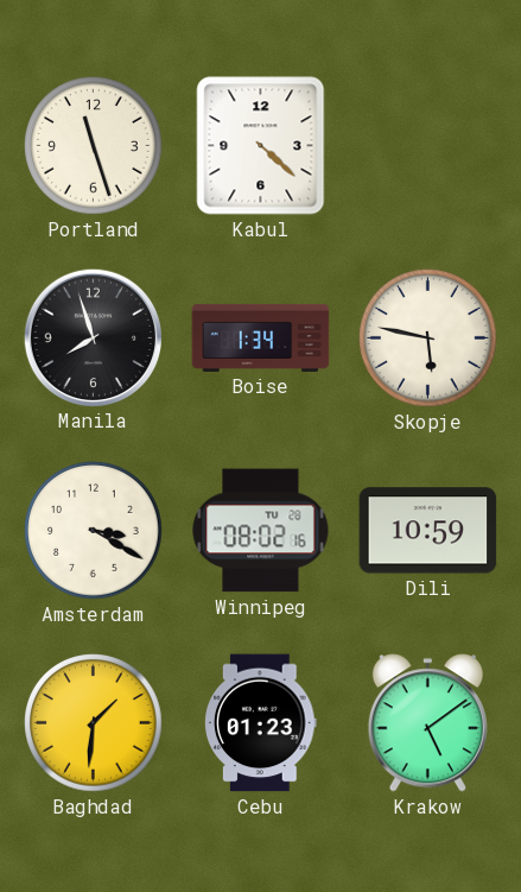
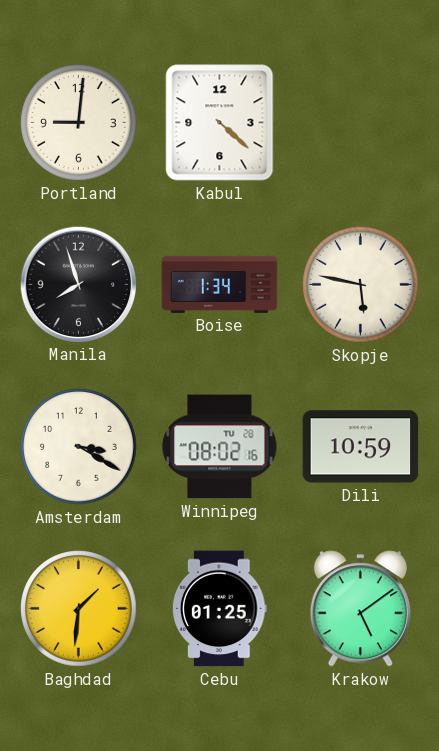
Portland: 11:27 -> 9:01 (79, 123)
Cebu: 01:23 -> 01:25 (220, 609)
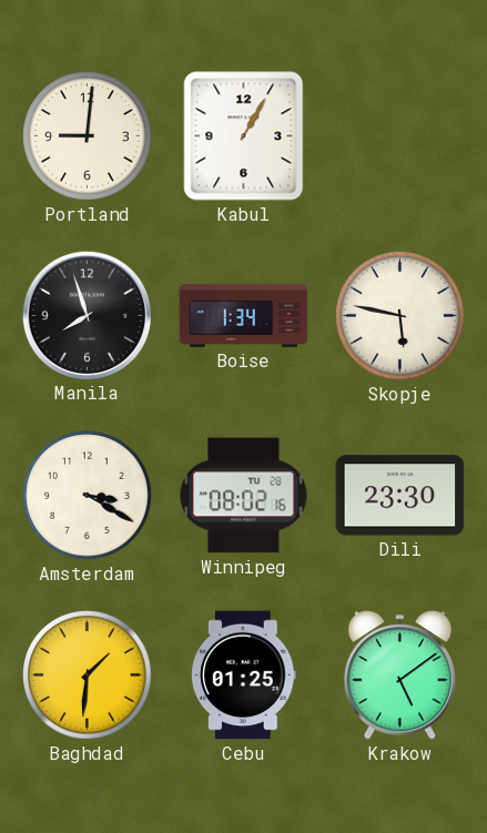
Kabul: 4:22 -> 1:05 (244, 136)
Dili: 10:59 -> 23:30 (400, 496)
